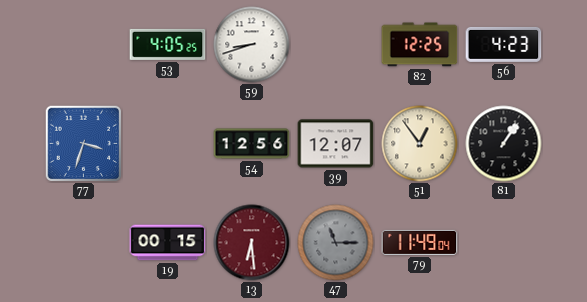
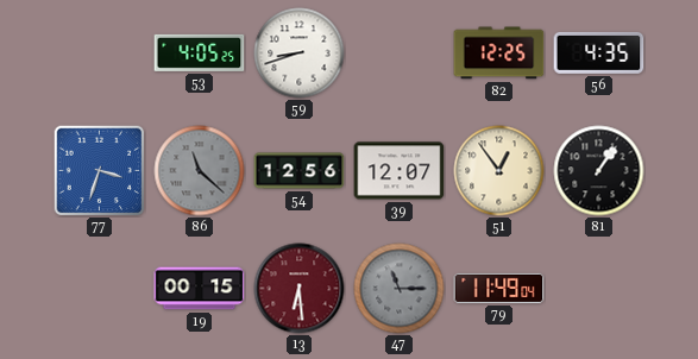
56: 4:23 -> 4:35 (599, 52)
86: none -> 11:22 (200, 171)
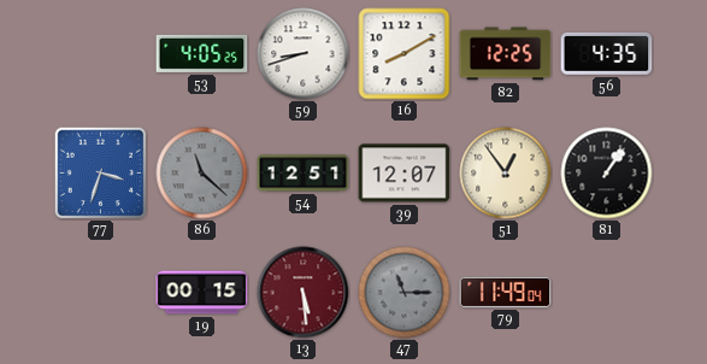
16: none -> 8:10 (405, 54)
54: 12:56 -> 12:51 (304, 174)
13: 6:29 -> 5:29 (304, 293)
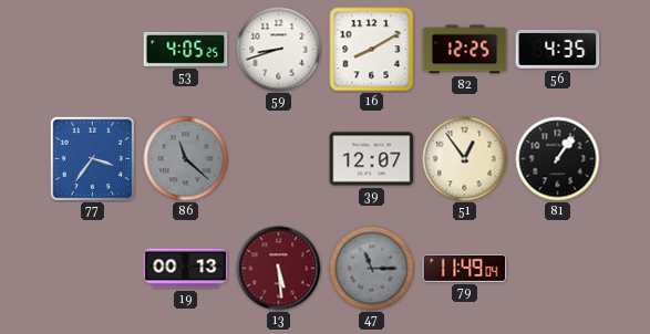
77: 3:33 -> 3:36 (92, 158)
54: 12:51 -> none (304, 174)
19: 00:15 -> 00:13 (186, 269)
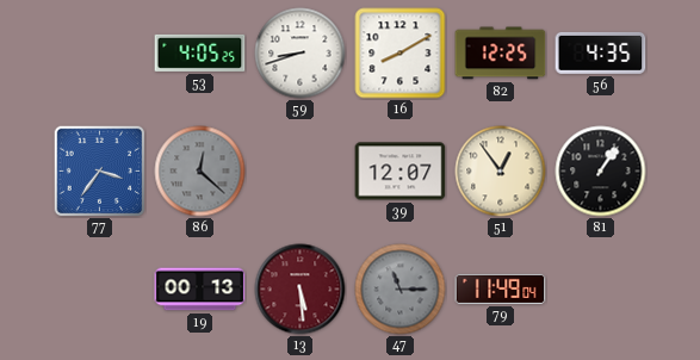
86: 11:22 -> 12:22 (200, 172)
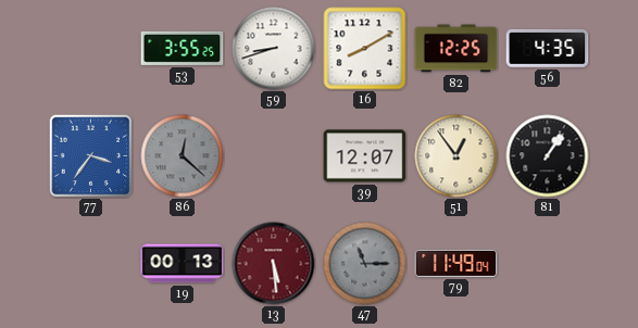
53: 4:05 -> 3:55 (183, 48)
